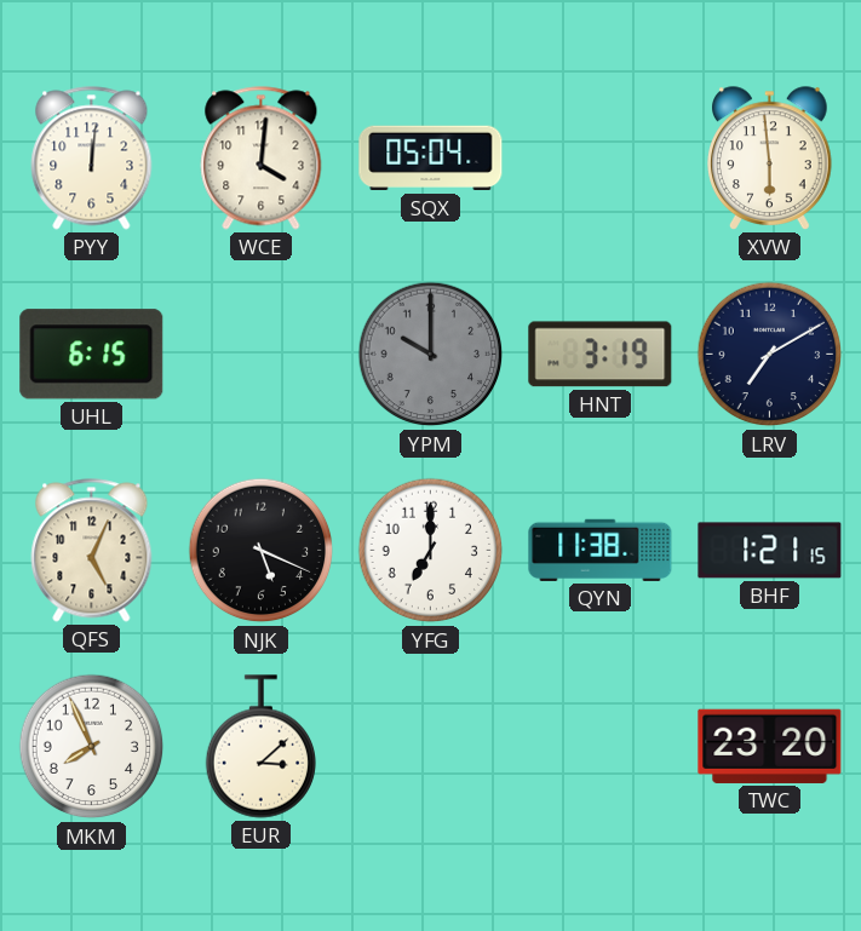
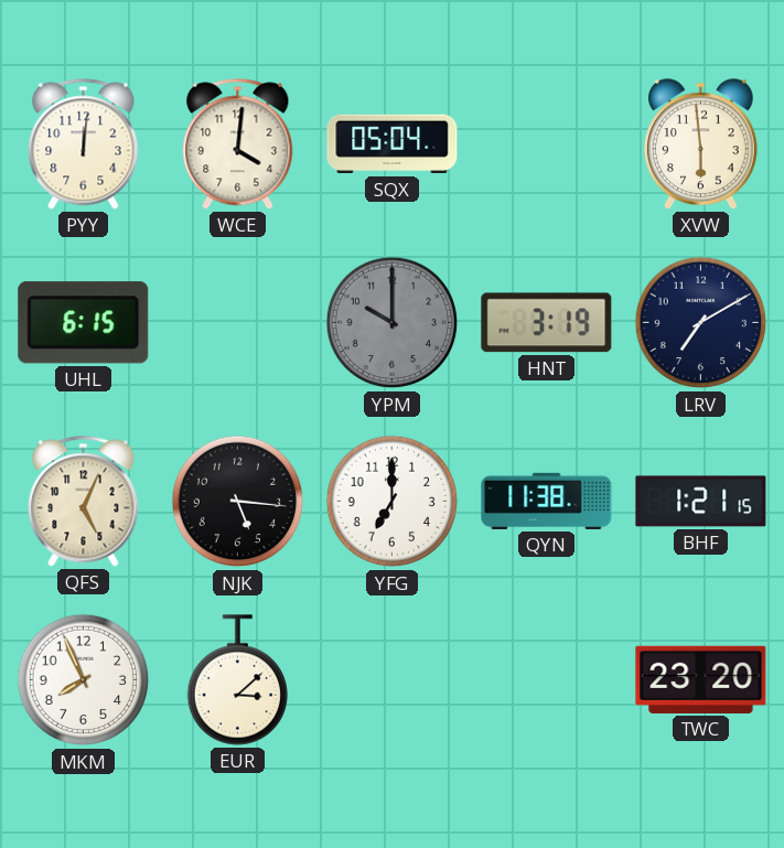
NJK: 5:19 -> 5:16 (238, 502)
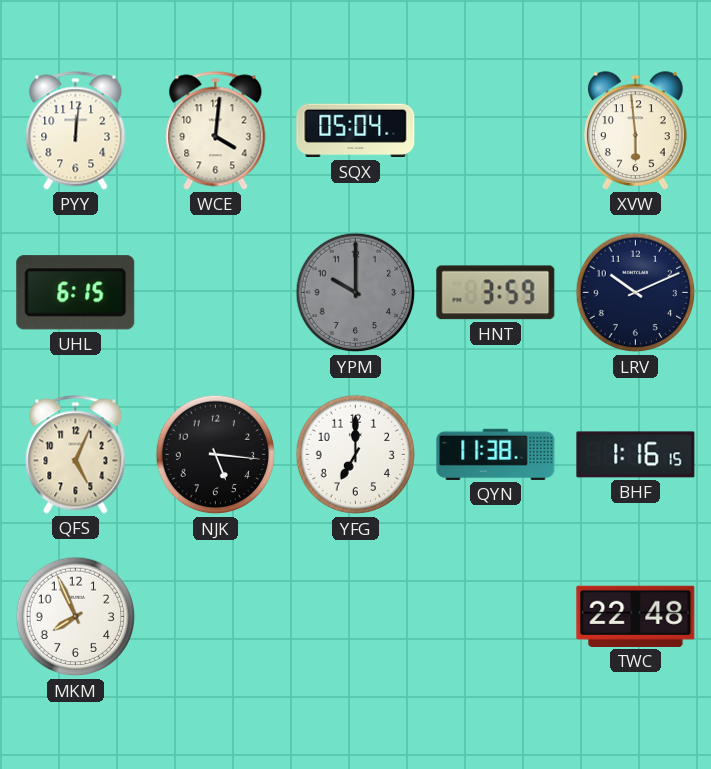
HNT: 3:19 -> 3:59 (496, 293)
LRV: 7:10 -> 10:11 (636, 293)
BHF: 1:21 -> 1:16 (636, 455)
EUR: 3:08 -> none (237, 680)
TWC: 23:20 -> 22:48 (636, 616)
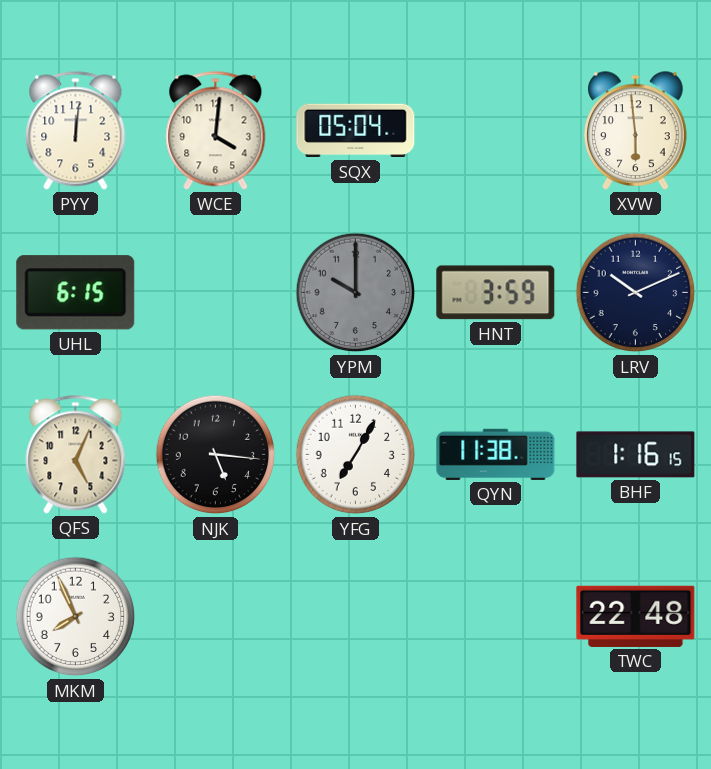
YFG: 7:00 -> 7:05 (356, 455)
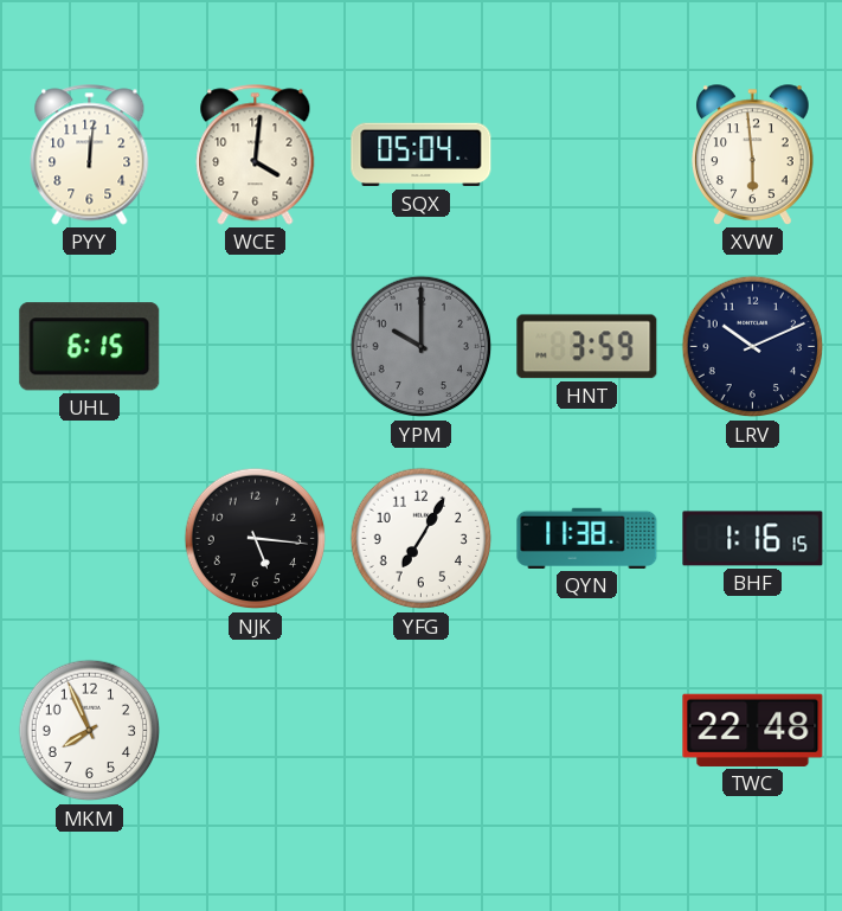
QFS: 5:04 -> none (76, 455)
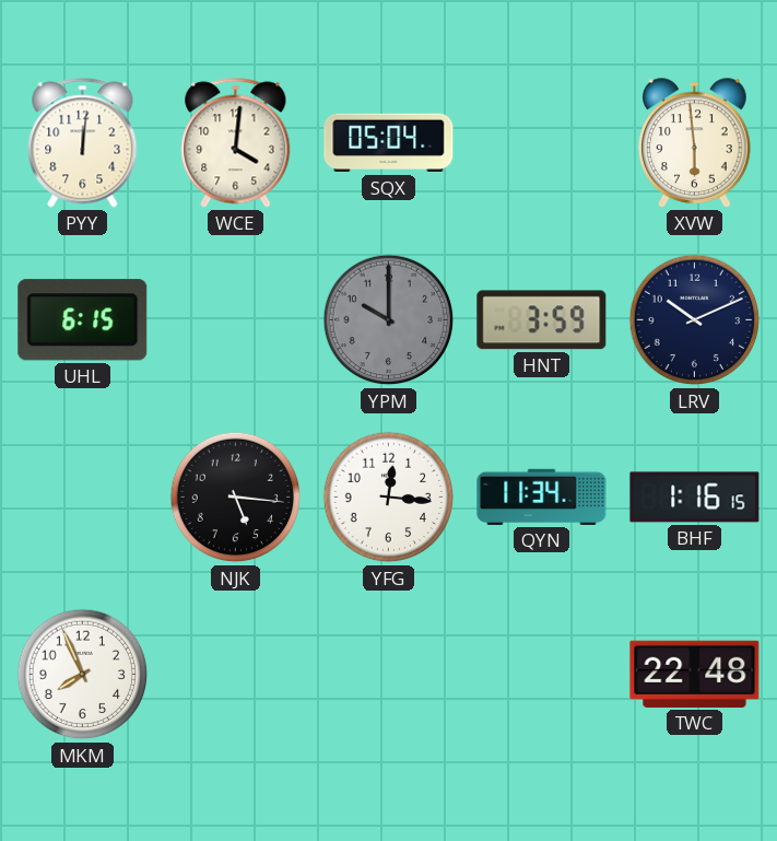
YFG: 7:05 -> 12:16 (389, 498)
QYN: 11:38 -> 11:34 (542, 497)
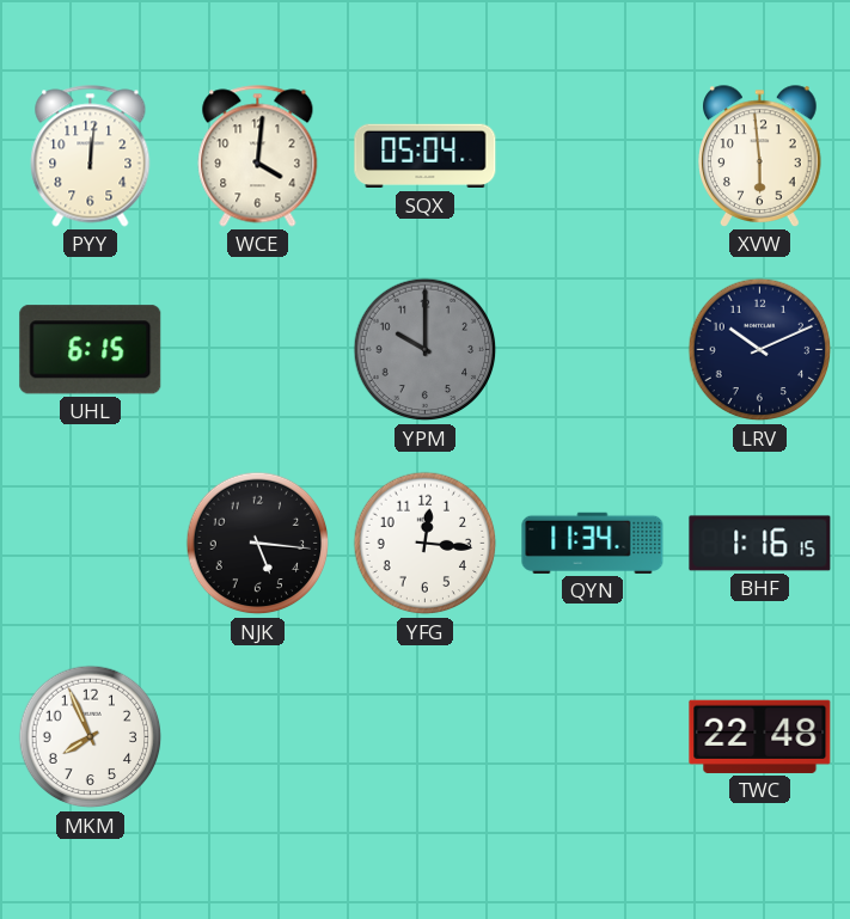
HNT: 3:59 -> none (542, 320)
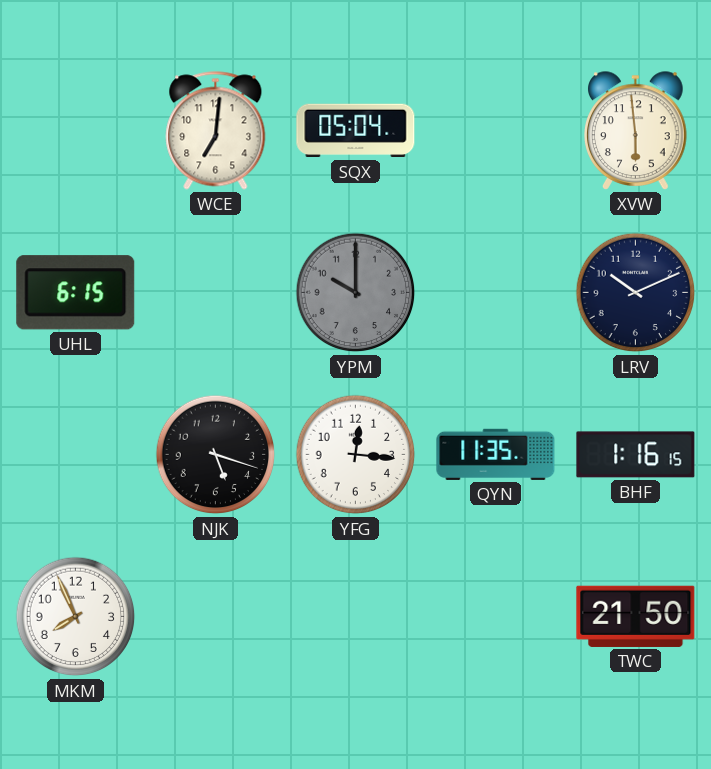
PYY: 12:01 -> none (91, 157)
WCE: 4:01 -> 7:01 (216, 131)
NJK: 5:16 -> 5:18 (216, 455)
QYN: 11:34 -> 11:35 (496, 454)
TWC: 22:48 -> 21:50 (636, 616)
